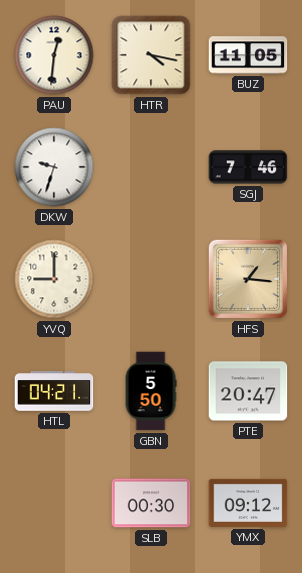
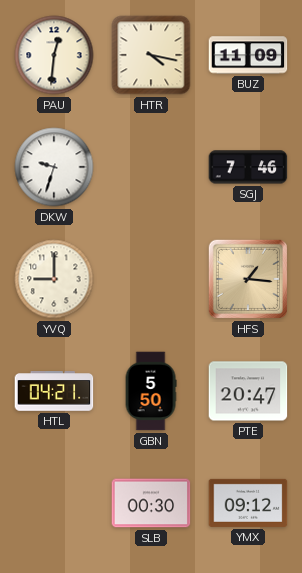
BUZ: 11:05 -> 11:09 (248, 55)
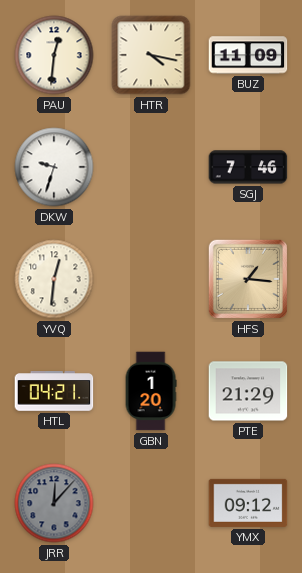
YVQ: 9:00 -> 12:31 (54, 279)
GBN: 5:50 -> 1:20 (151, 391)
PTE: 20:47 -> 21:29 (248, 391)
JRR: none -> 12:07 (54, 503)
SLB: 00:30 -> none (151, 503)
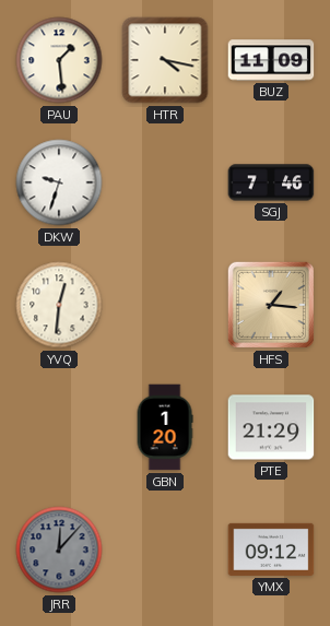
PAU: 12:31 -> 1:29 (59, 60)
HTL: 04:21 -> none (54, 391)
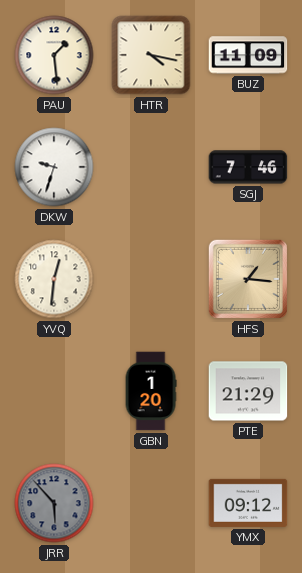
JRR: 12:07 -> 5:53 (54, 503)
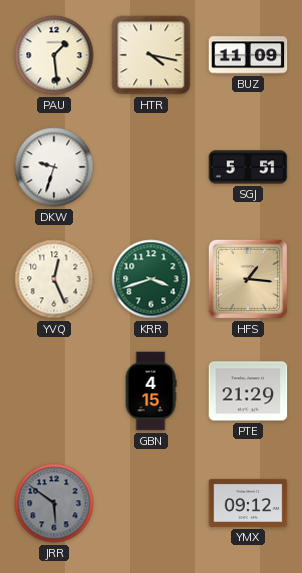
SGJ: 7:46 -> 5:51 (248, 167)
YVQ: 12:31 -> 12:26 (54, 279)
KRR: none -> 3:42 (151, 279)
GBN: 1:20 -> 4:15 (151, 391)
JRR: 5:53 -> 5:51 (54, 503)
